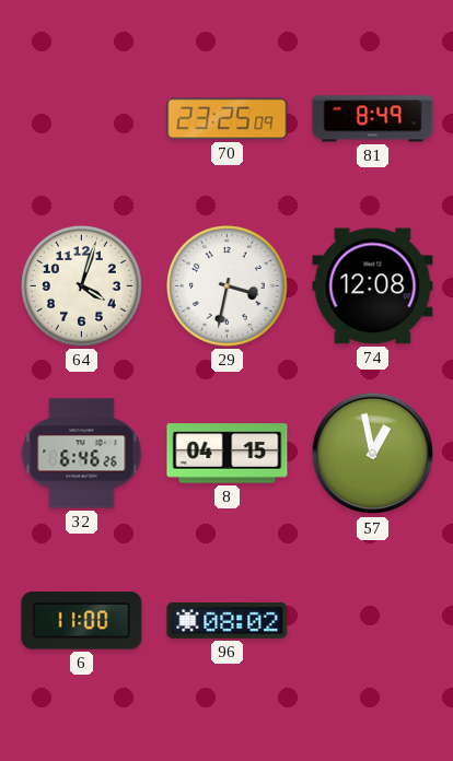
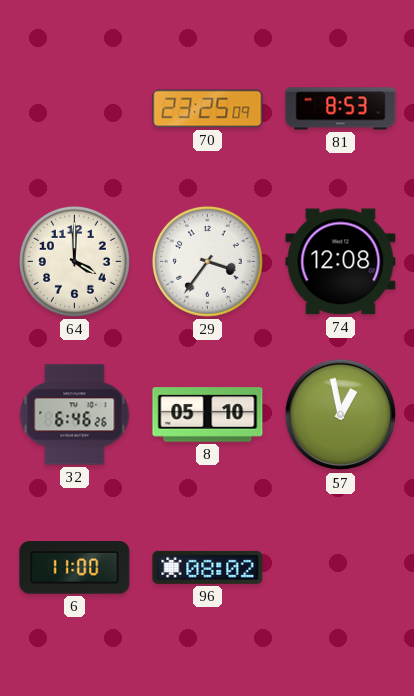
81: 8:49 -> 8:53 (341, 109)
64: 4:03 -> 4:00 (74, 261)
29: 3:32 -> 3:36 (207, 261)
8: 04:15 -> 05:10 (208, 415)
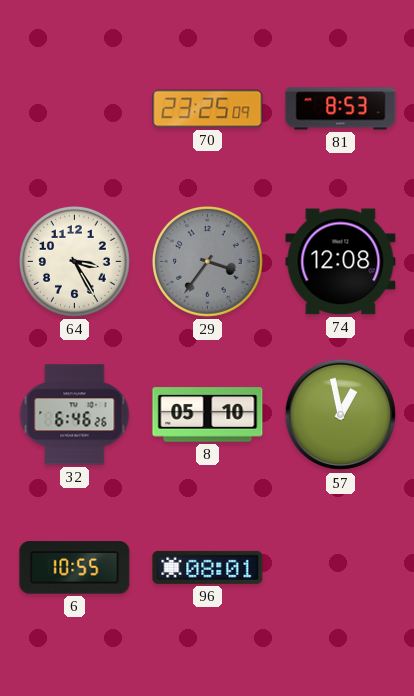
64: 4:00 -> 3:25 (74, 261)
29 dial: white -> grey (207, 261)
6: 11:00 -> 10:55 (75, 568)
96: 08:02 -> 08:01 (208, 567)
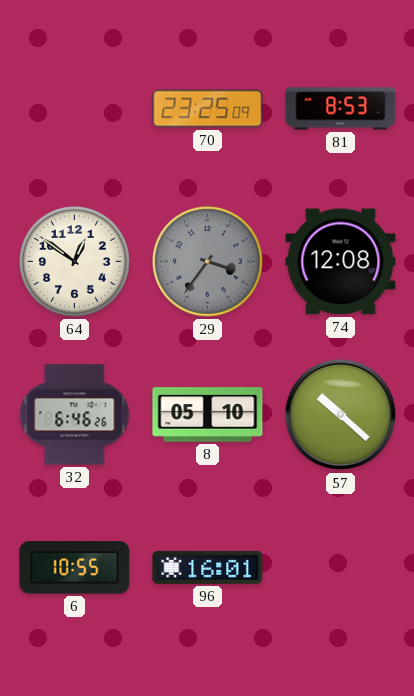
64: 3:25 -> 12:51 (74, 261)
57: 12:58 -> 10:22 (341, 415)
96: 08:01 -> 16:01 (208, 567)
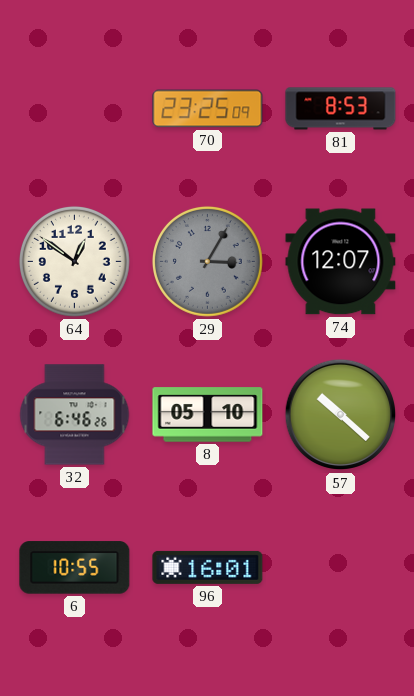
29: 3:36 -> 3:05 (207, 261)
74: 12:08 -> 12:07 (341, 262)
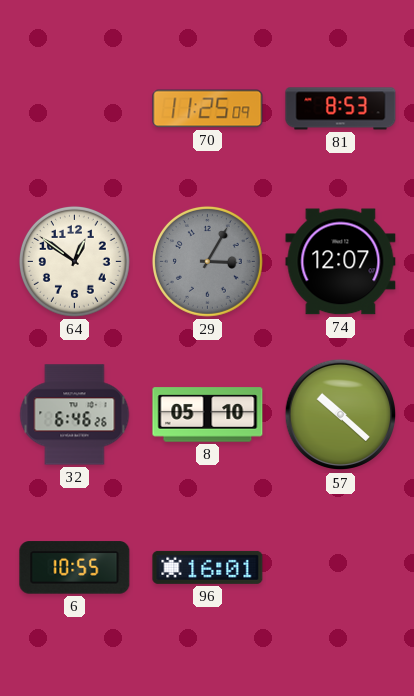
70: 23:25 -> 11:25 (208, 109)
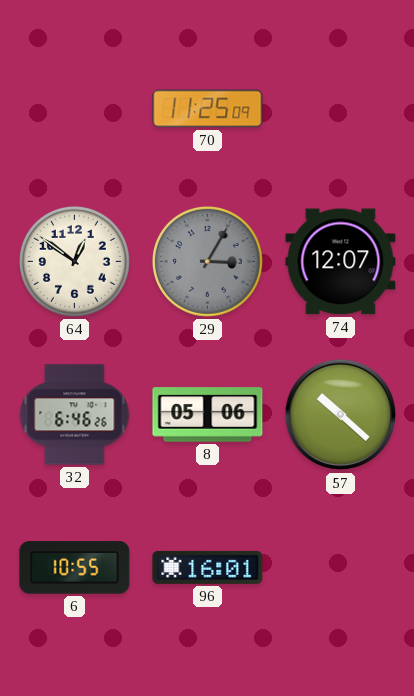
81: 8:53 -> none (341, 109)
8: 05:10 -> 05:06 (208, 415)
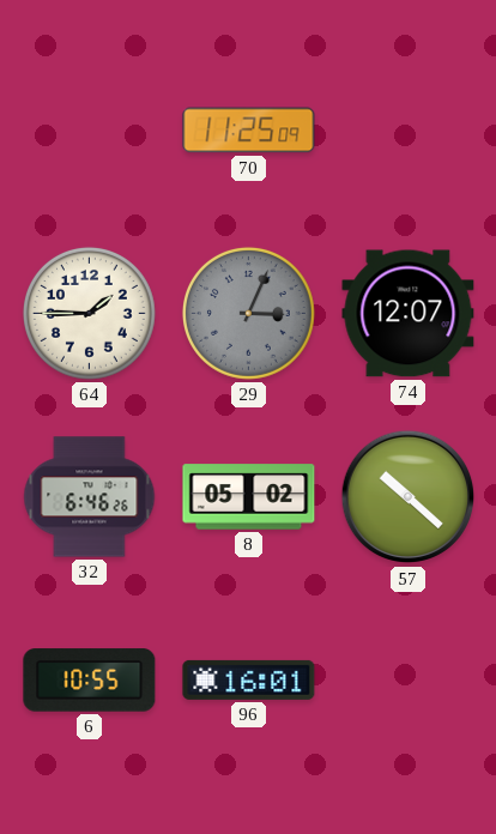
64: 12:51 -> 1:45 (89, 313)
29: 3:05 -> 3:04 (248, 313)
8: 05:06 -> 05:02 (249, 497)
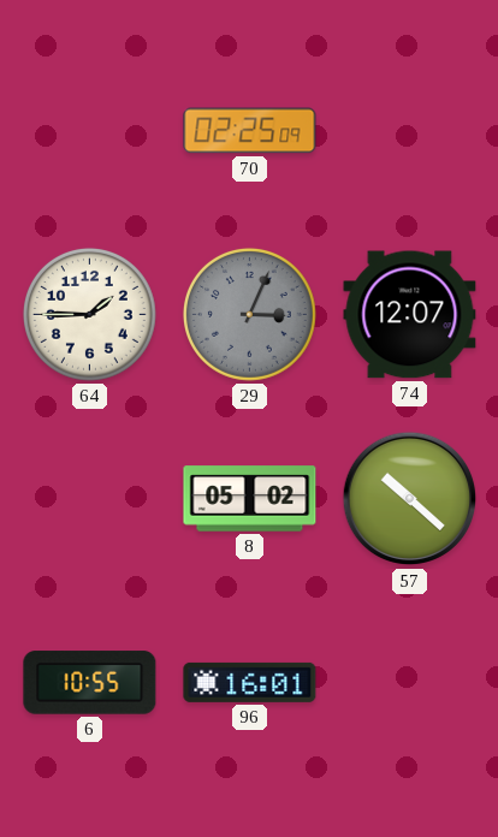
70: 11:25 -> 02:25 (250, 131)
32: 6:46 -> none (90, 497)
